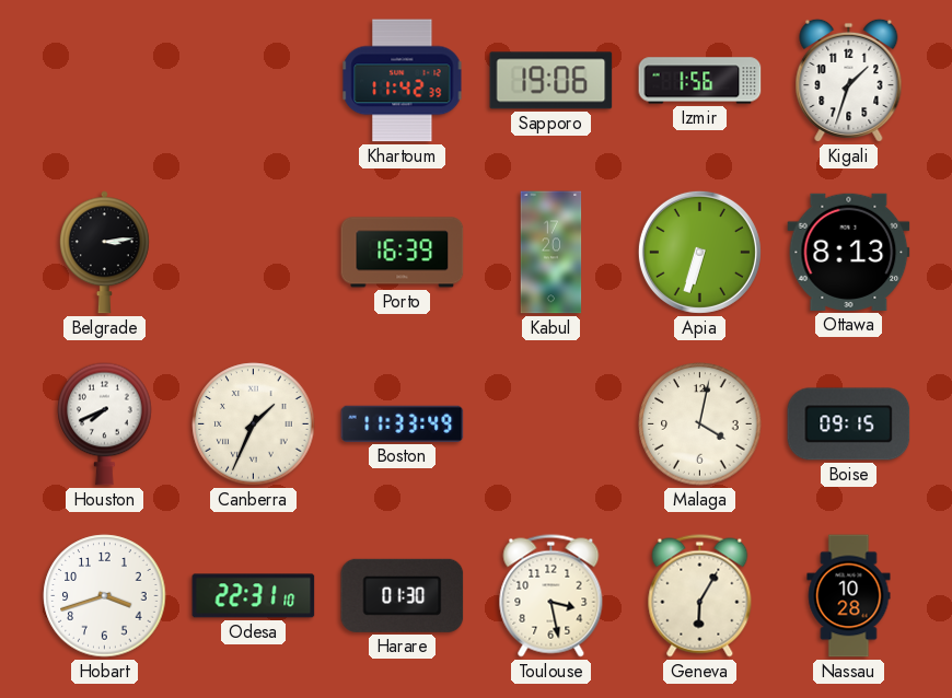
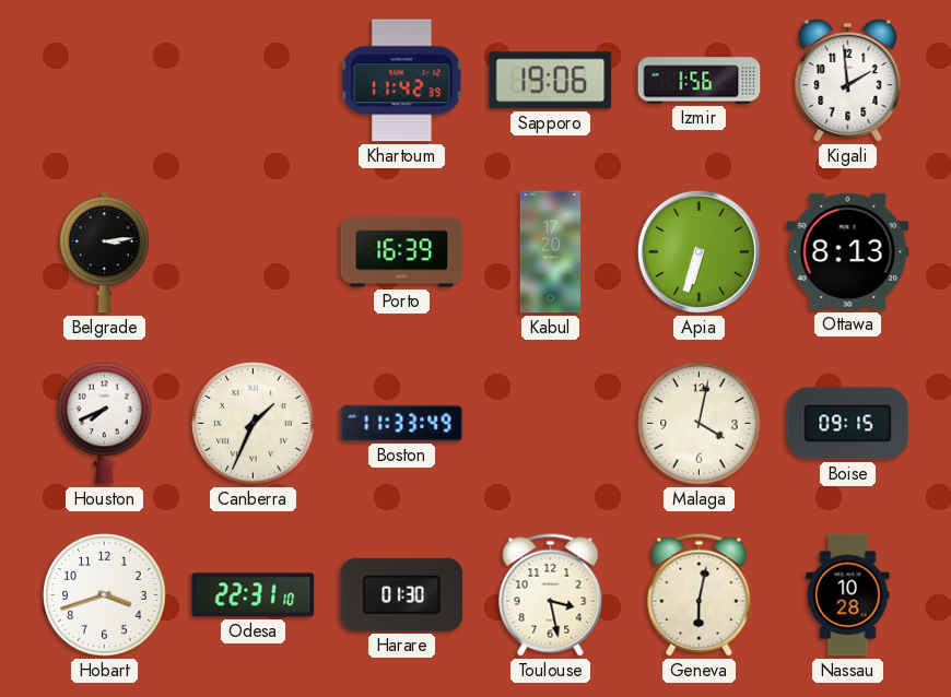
Kigali: 1:33 -> 1:59 (848, 80)
Geneva: 6:05 -> 6:02 (700, 595)
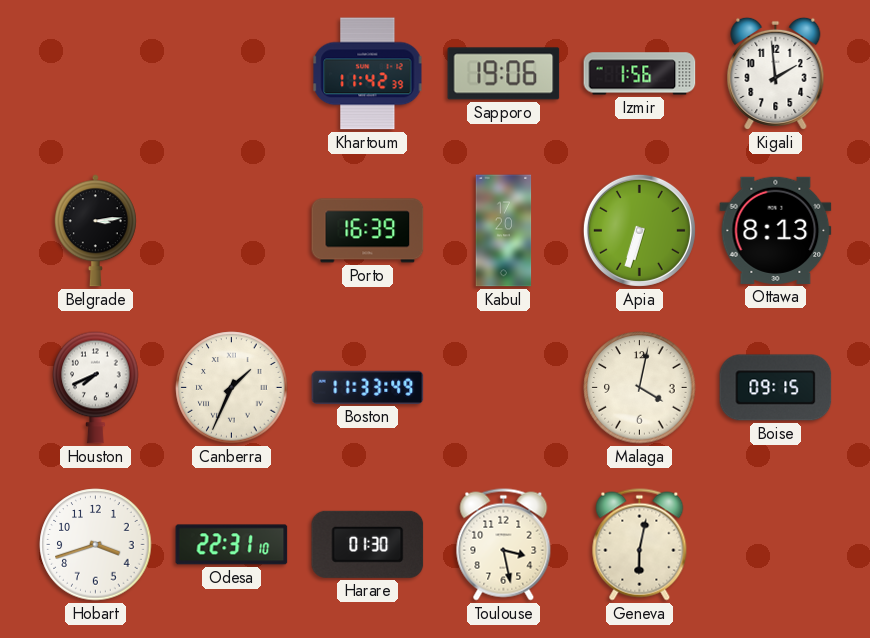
Nassau: 10:28 -> none (848, 595)
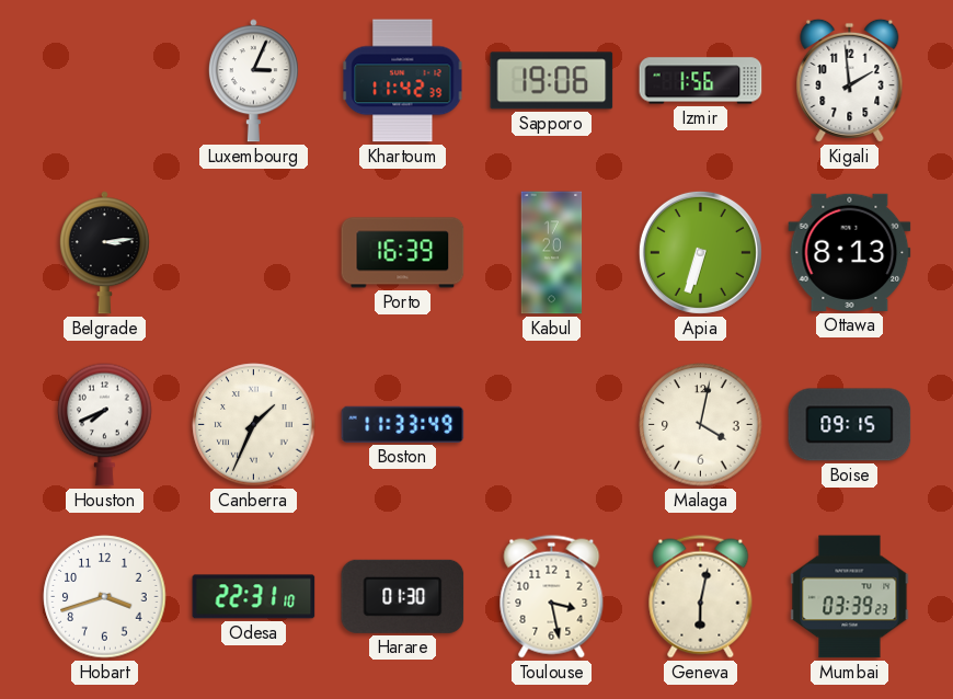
Luxembourg: none -> 3:04 (253, 81)
Mumbai: none -> 03:39 (850, 597)
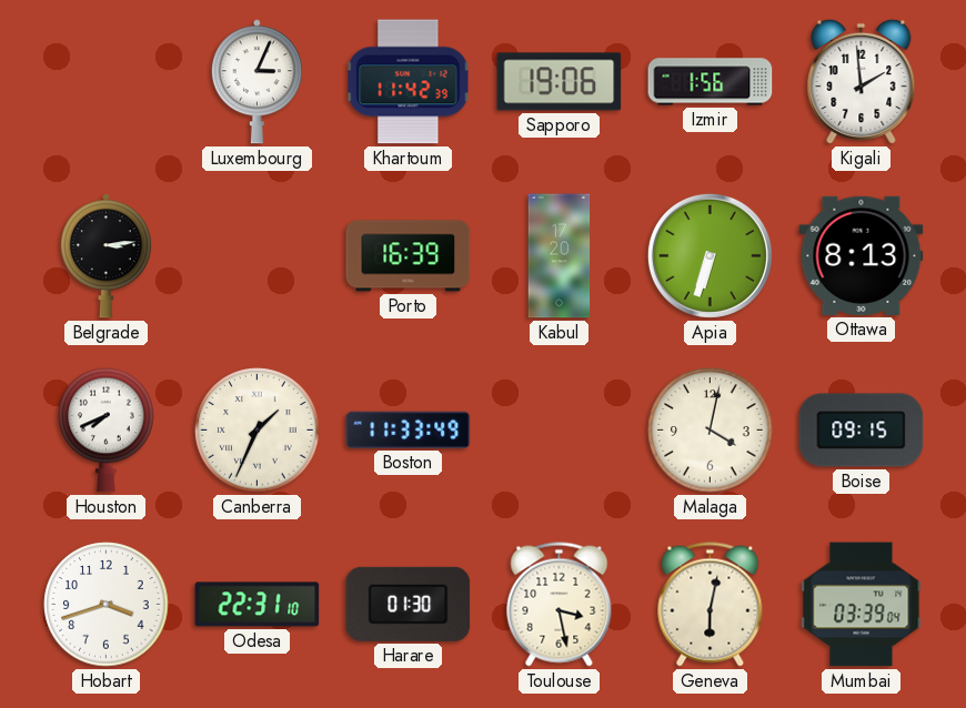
Mumbai: 03:39:23 -> 03:39:04 (862, 605)
